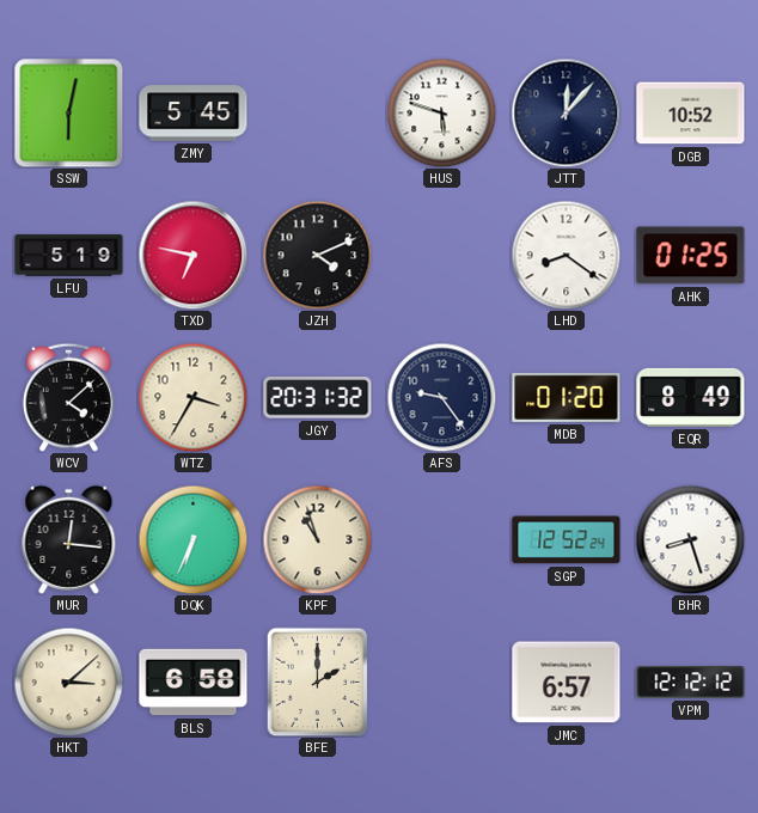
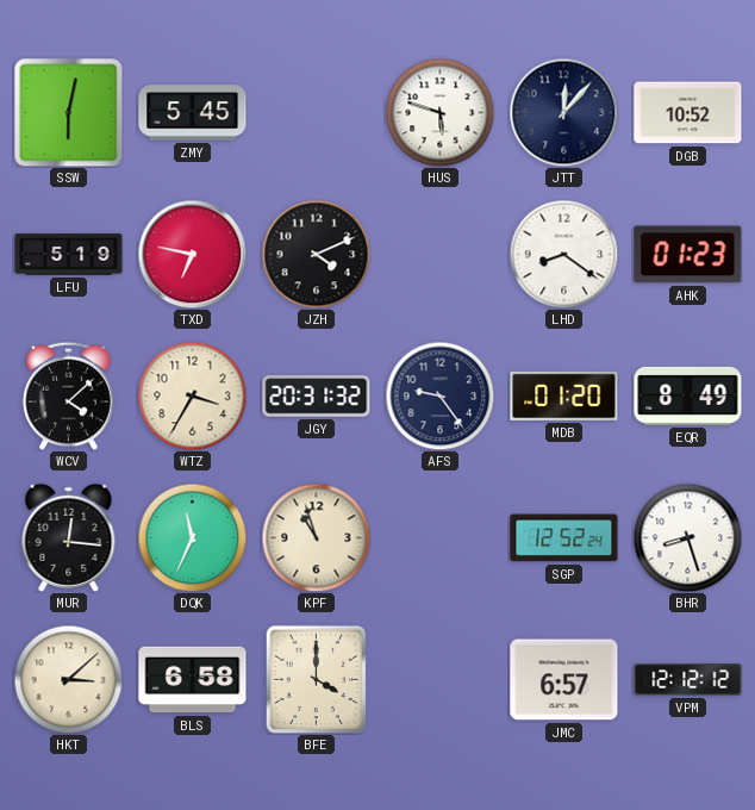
AHK: 01:25 -> 01:23 (688, 255)
DQK: 6:34 -> 11:34 (192, 537)
BFE: 2:00 -> 4:00 (317, 679)
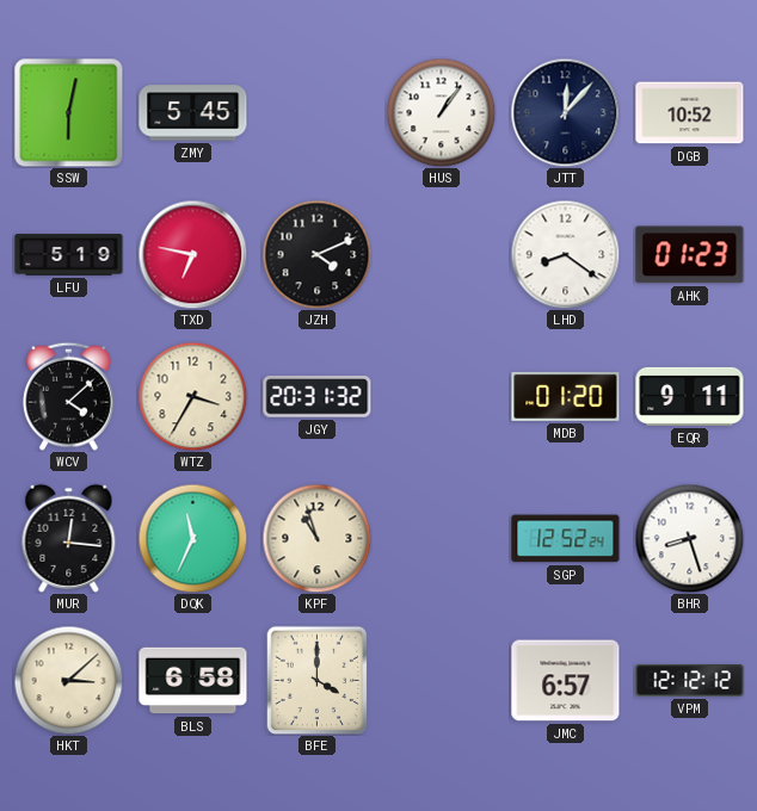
HUS: 5:48 -> 1:06 (441, 112)
AFS: 9:24 -> none (439, 395)
EQR: 8:49 -> 9:11 (690, 396)
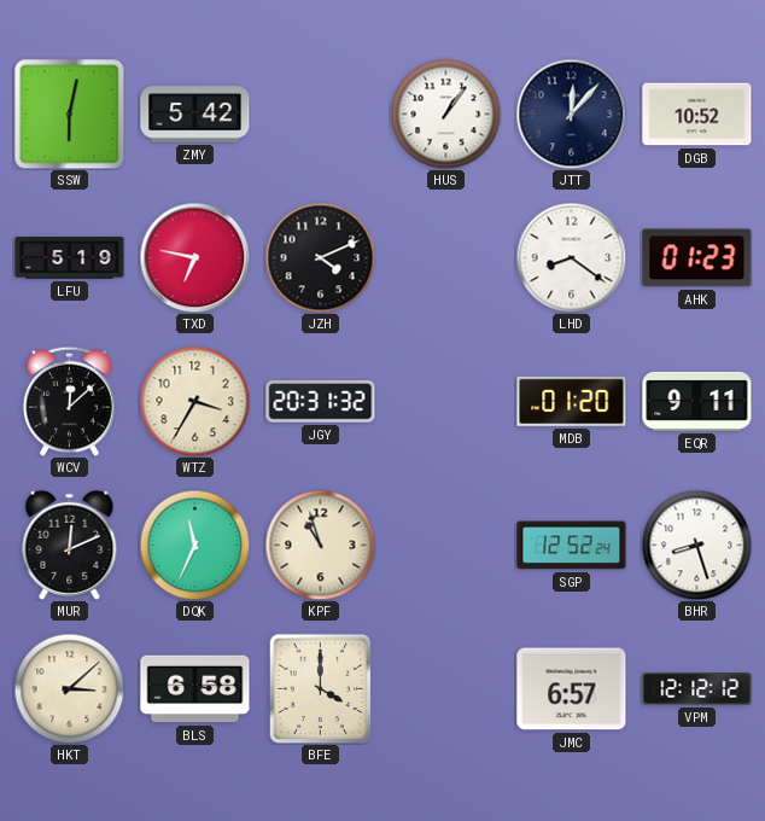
ZMY: 5:45 -> 5:42 (195, 115)
WCV: 4:08 -> 12:08 (69, 401)
MUR: 12:16 -> 12:11 (70, 545)
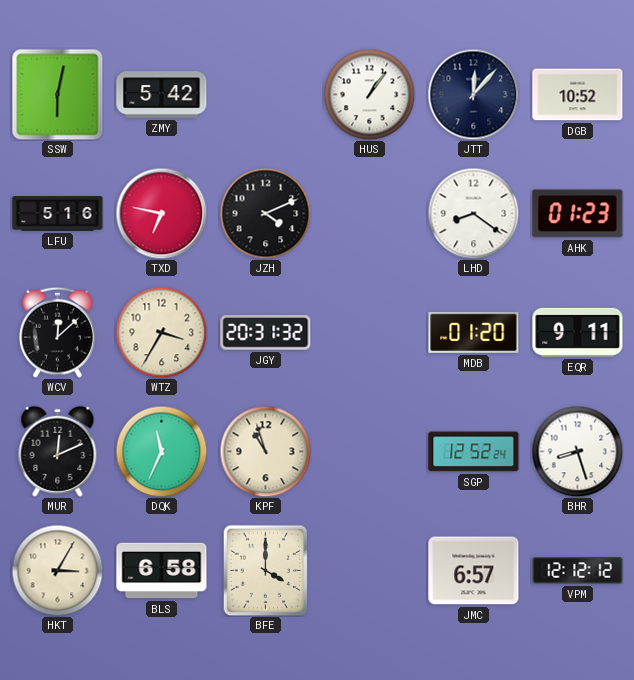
LFU: 5:19 -> 5:16 (58, 214)
HKT: 3:08 -> 3:05 (57, 570)
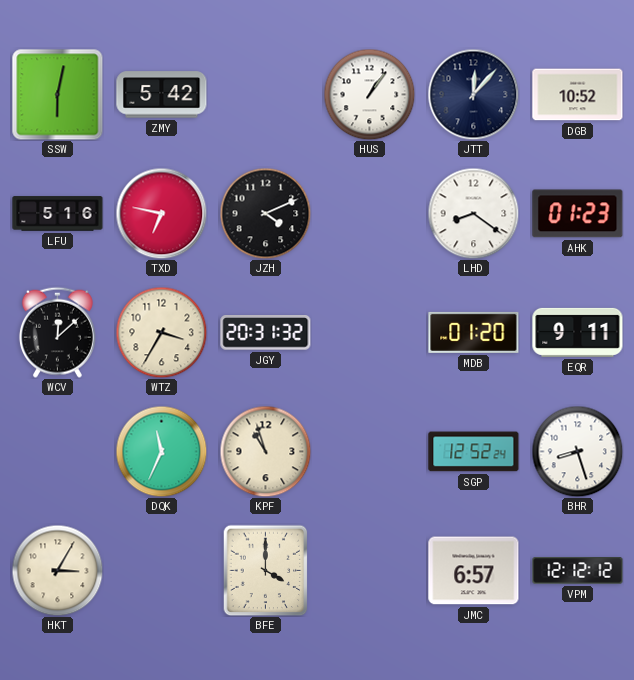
MUR: 12:11 -> none (58, 451)
BLS: 6:58 -> none (162, 571)
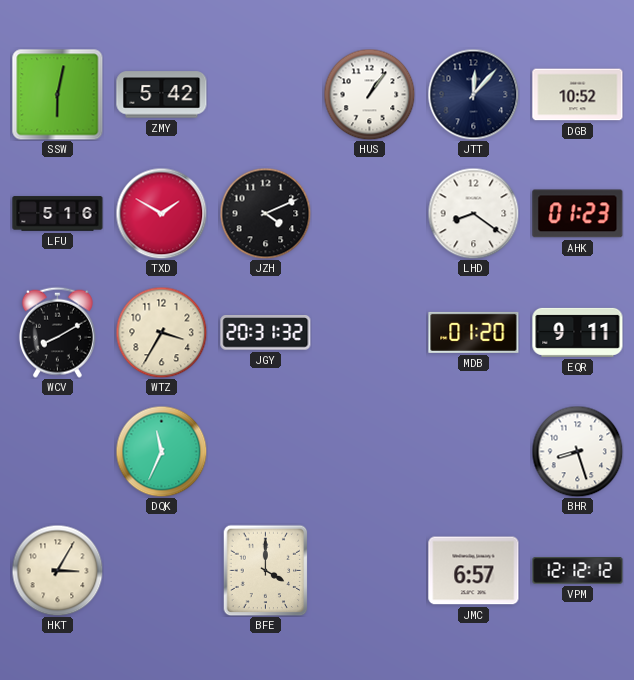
TXD: 6:47 -> 1:50 (161, 213)
WCV: 12:08 -> 8:10 (57, 332)
KPF: 10:57 -> none (265, 451)
SGP: 12:52 -> none (474, 452)
